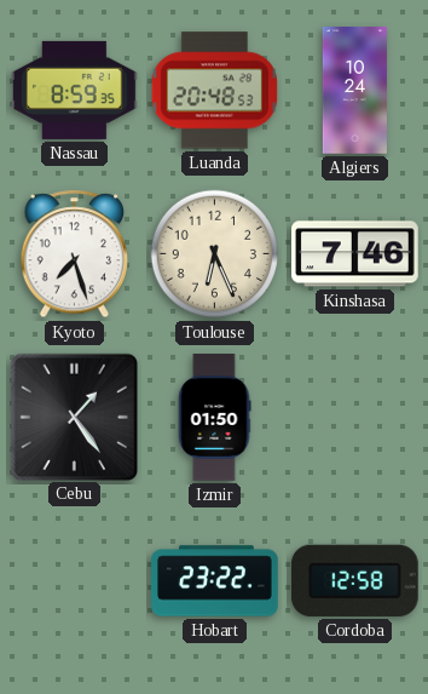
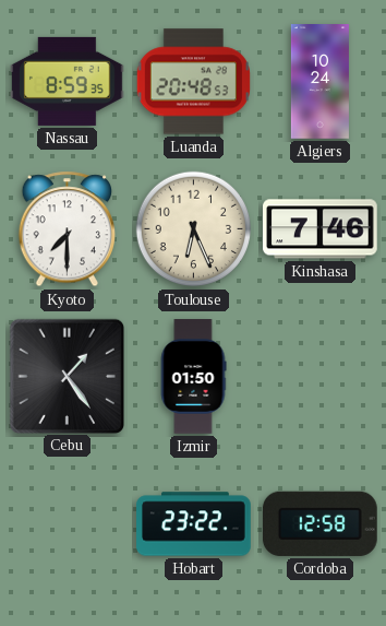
Kyoto: 7:27 -> 7:30 (67, 229)
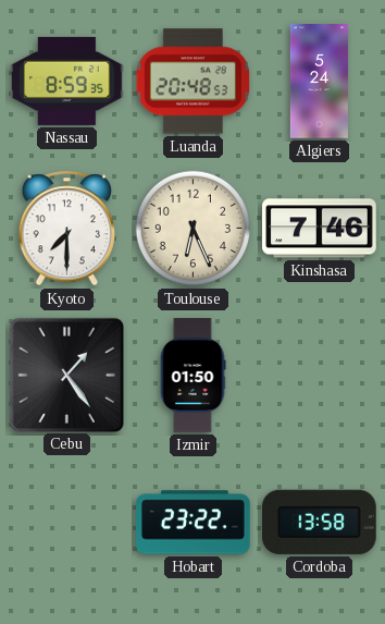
Algiers: 10:24 -> 5:24 (319, 82)
Cordoba: 12:58 -> 13:58 (319, 522)
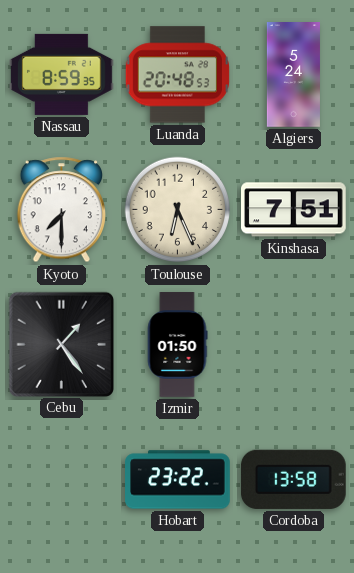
Kinshasa: 7:46 -> 7:51 (294, 210)
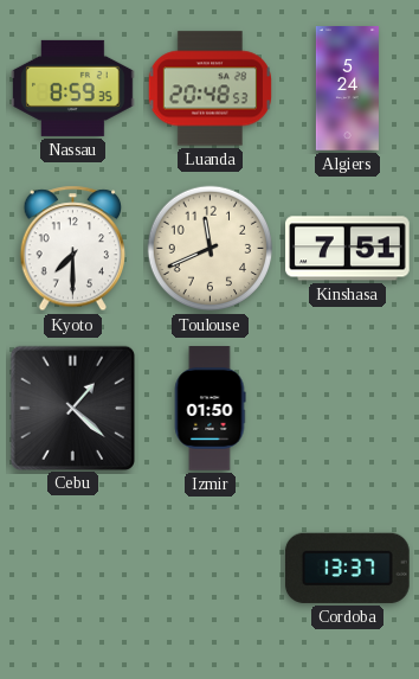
Toulouse: 6:26 -> 11:41 (211, 249)
Cebu: 1:24 -> 1:22 (72, 408)
Hobart: 23:22 -> none (178, 480)
Cordoba: 13:58 -> 13:37 (347, 568)
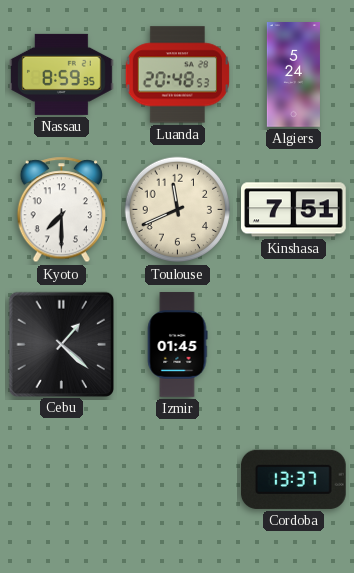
Izmir: 01:50 -> 01:45 (177, 345)
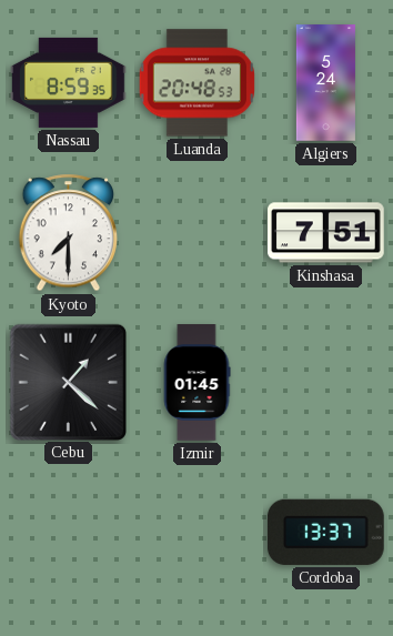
Toulouse: 11:41 -> none (178, 210)
